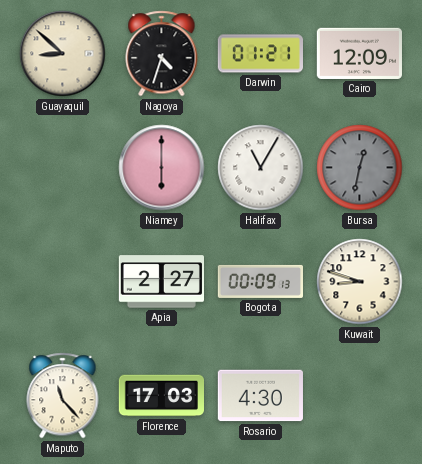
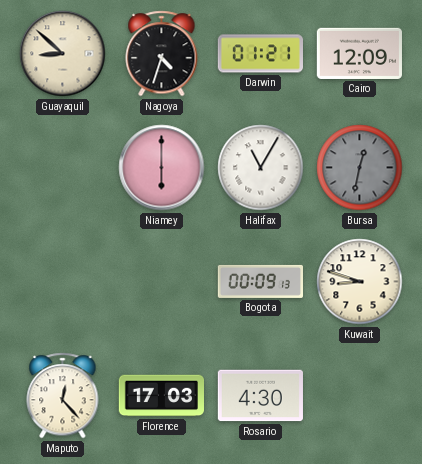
Apia: 2:27 -> none (161, 282)
Maputo: 11:23 -> 12:23 (63, 396)
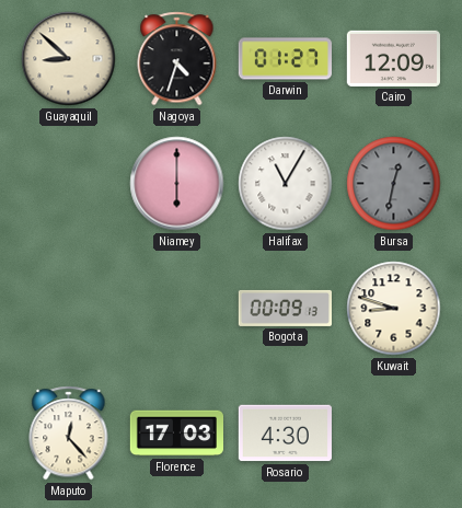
Darwin: 01:21 -> 01:27 (285, 59)
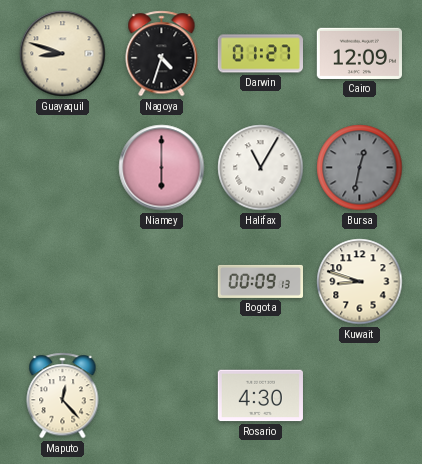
Guayaquil: 8:52 -> 8:48 (63, 54)
Florence: 17:03 -> none (176, 434)
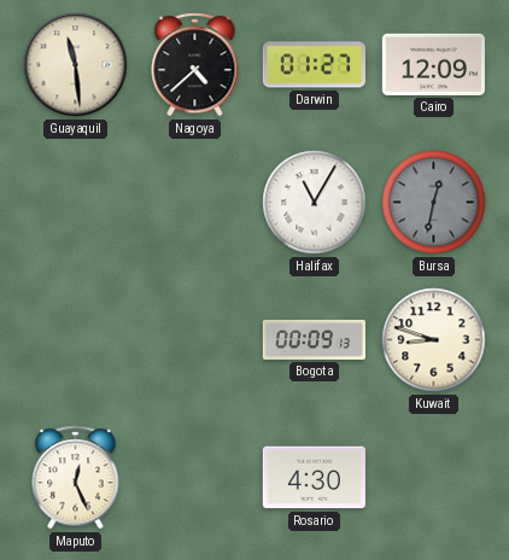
Guayaquil: 8:48 -> 11:29 (76, 65)
Nagoya: 4:33 -> 4:38 (195, 65)
Niamey: 6:00 -> none (162, 168)
Maputo: 12:23 -> 12:26 (76, 478)
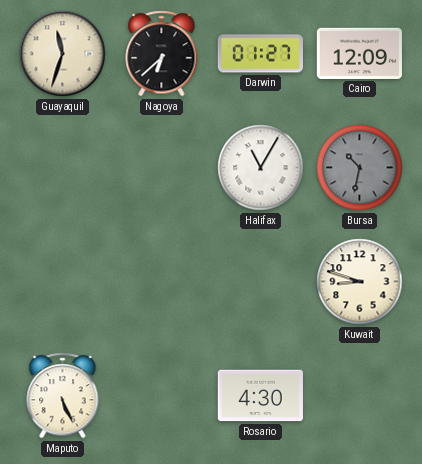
Guayaquil: 11:29 -> 11:33 (63, 54)
Nagoya: 4:38 -> 6:38 (162, 54)
Bursa: 12:32 -> 10:32 (360, 168)
Bogota: 00:09 -> none (314, 339)
Maputo: 12:26 -> 5:26 (63, 396)
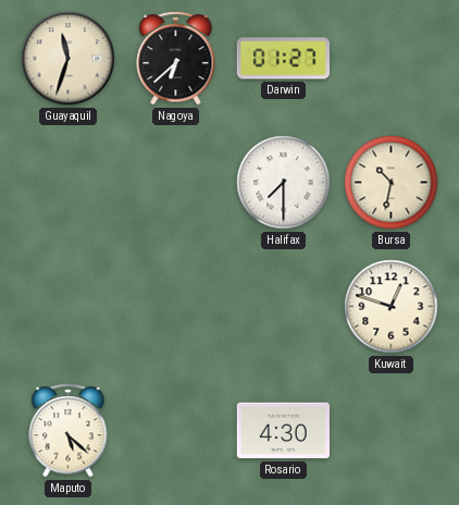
Cairo: 12:09 -> none (359, 53)
Halifax: 11:05 -> 7:30 (284, 183)
Bursa dial: grey -> cream (392, 183)
Kuwait: 8:48 -> 12:48 (392, 307)
Maputo: 5:26 -> 5:22 (69, 431)
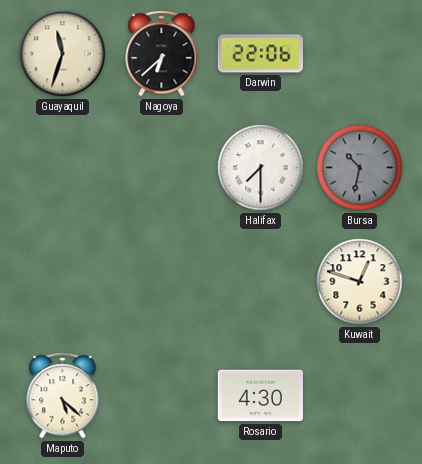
Darwin: 01:27 -> 22:06 (260, 54)
Bursa dial: cream -> grey (360, 168)
